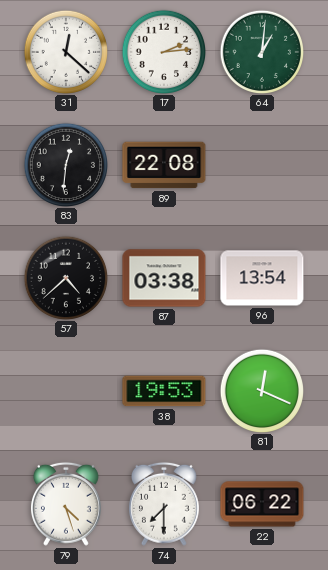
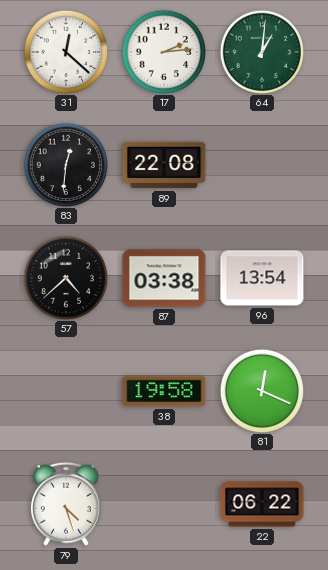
38: 19:53 -> 19:58 (164, 391)
74: 7:30 -> none (164, 504)
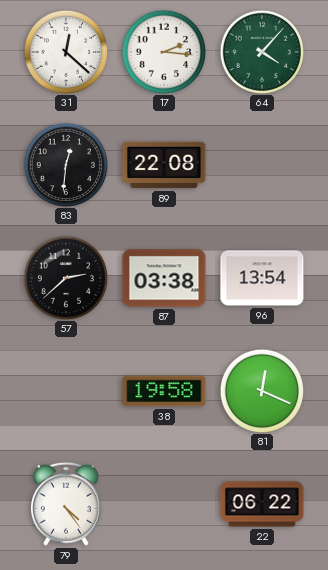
17: 2:14 -> 2:16 (163, 51)
64: 1:01 -> 4:07 (261, 51)
57: 4:38 -> 2:38 (65, 277)
79: 4:27 -> 4:24 (66, 504)
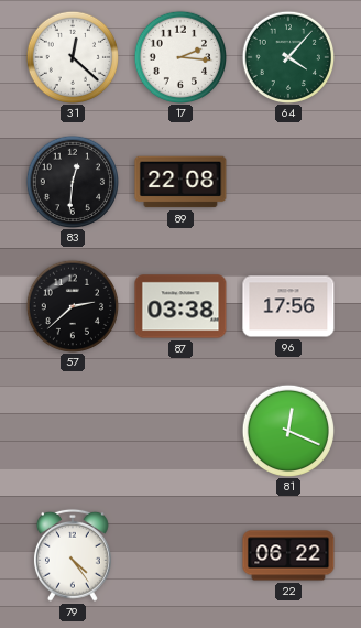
96: 13:54 -> 17:56 (288, 306)
38: 19:58 -> none (164, 391)
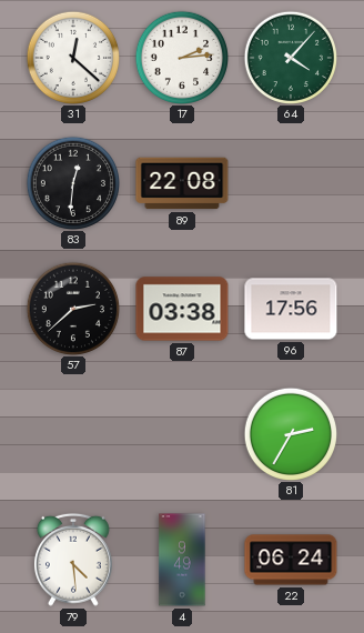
17: 2:16 -> 2:14 (181, 57)
81: 12:19 -> 2:35 (290, 433)
79: 4:24 -> 4:29 (73, 560)
4: none -> 9:49 (182, 560)
22: 06:22 -> 06:24 (291, 560)
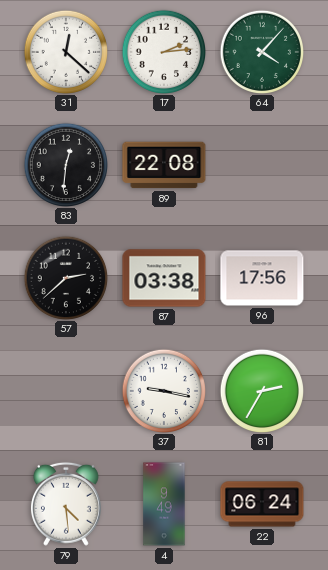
37: none -> 9:17 (163, 390)
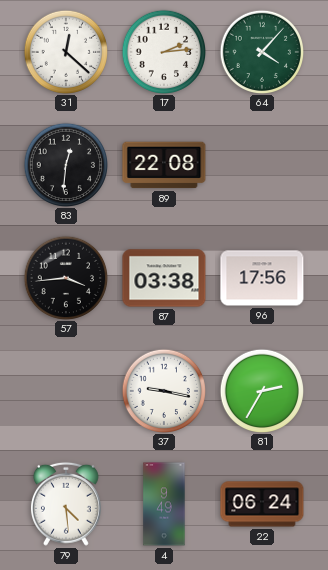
57: 2:38 -> 3:44 (65, 277)
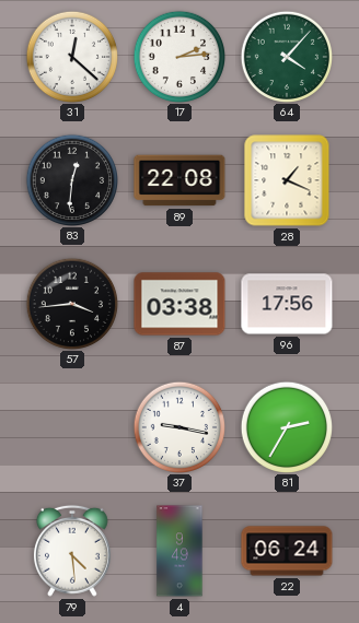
28: none -> 1:19 (287, 180)
